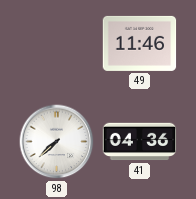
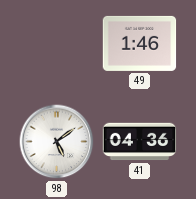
49: 11:46 -> 1:46 (140, 43)
98: 7:38 -> 5:09 (57, 142)
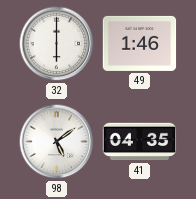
32: none -> 6:00 (57, 44)
41: 04:36 -> 04:35 (140, 142)
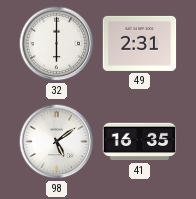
49: 1:46 -> 2:31 (140, 43)
41: 04:35 -> 16:35 (140, 142)
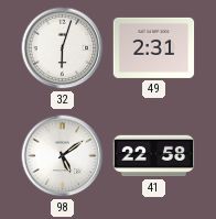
32: 6:00 -> 6:03 (63, 48)
41: 16:35 -> 22:58 (154, 156)
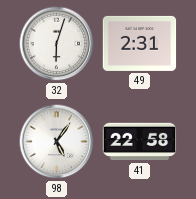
98: 5:09 -> 5:06 (57, 142)
